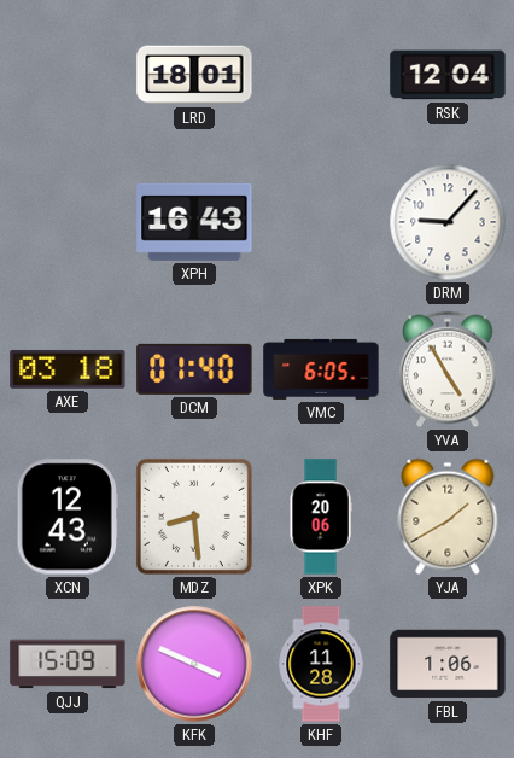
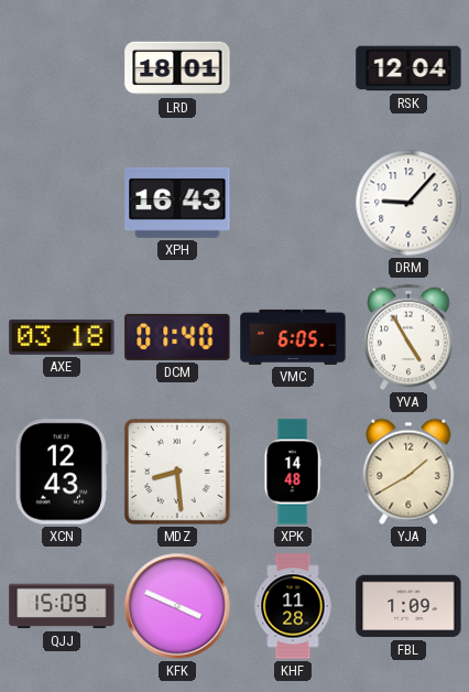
XPK: 20:06 -> 14:48 (293, 472)
FBL: 1:06 -> 1:09 (408, 606)
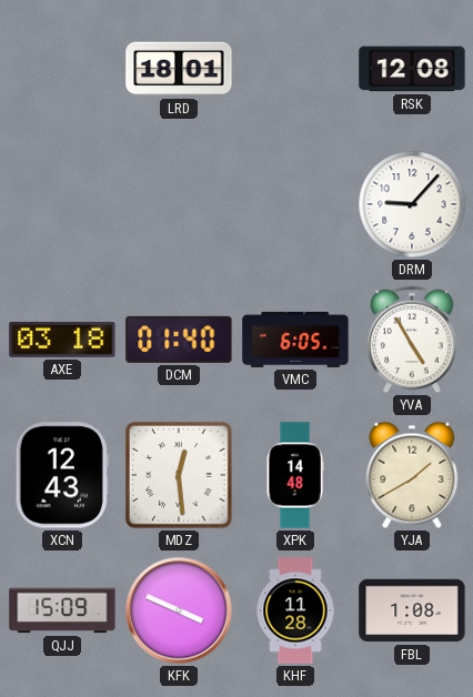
RSK: 12:04 -> 12:08 (412, 69)
XPH: 16:43 -> none (177, 203)
MDZ: 8:29 -> 12:29 (179, 475)
FBL: 1:09 -> 1:08 (412, 610)
